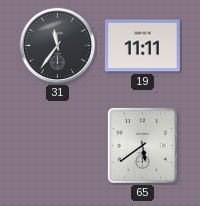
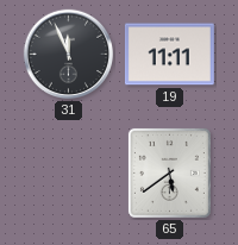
31: 11:36 -> 11:56 (69, 55)
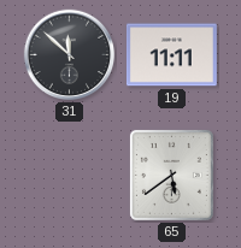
31: 11:56 -> 11:52 (70, 55)
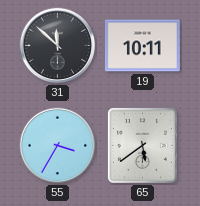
19: 11:11 -> 10:11 (142, 46)
55: none -> 3:35 (58, 146)
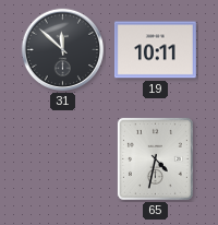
55: 3:35 -> none (58, 146)
65: 5:39 -> 4:32 (155, 158)
